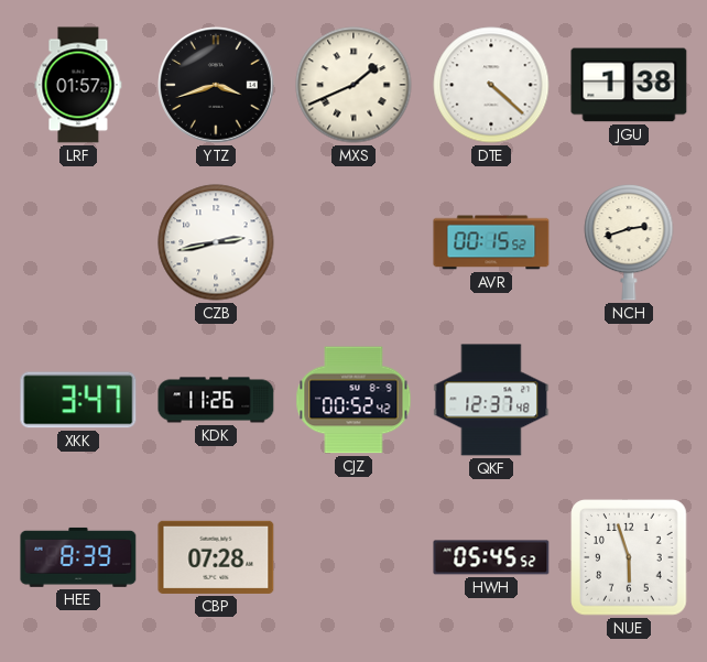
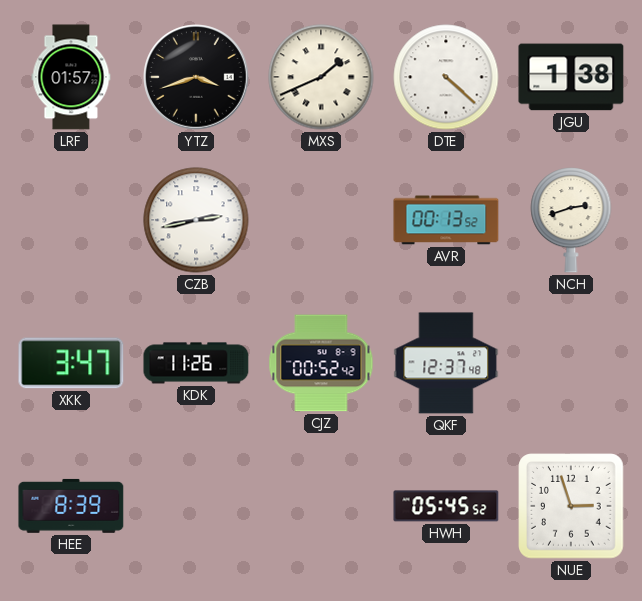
AVR: 00:15 -> 00:13 (446, 220)
CBP: 07:28 -> none (216, 557)
NUE: 5:57 -> 2:57 (571, 506)
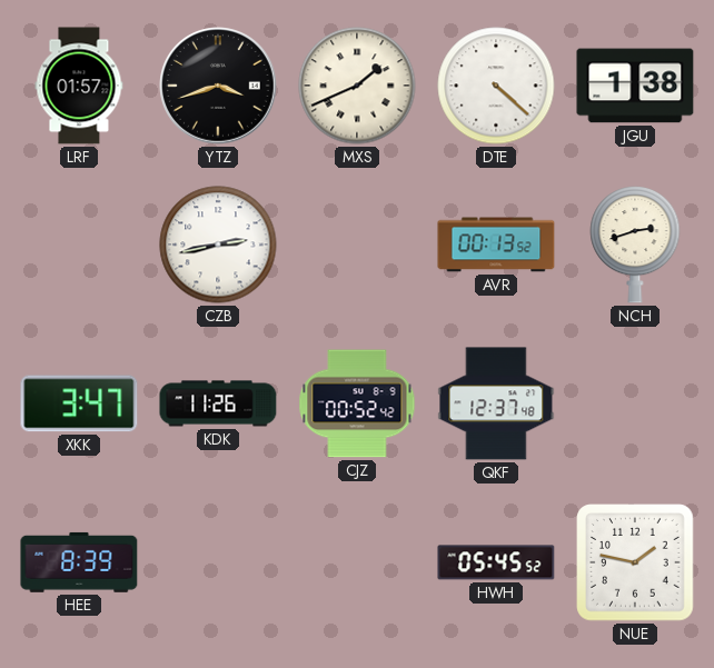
NUE: 2:57 -> 1:47 (635, 562)
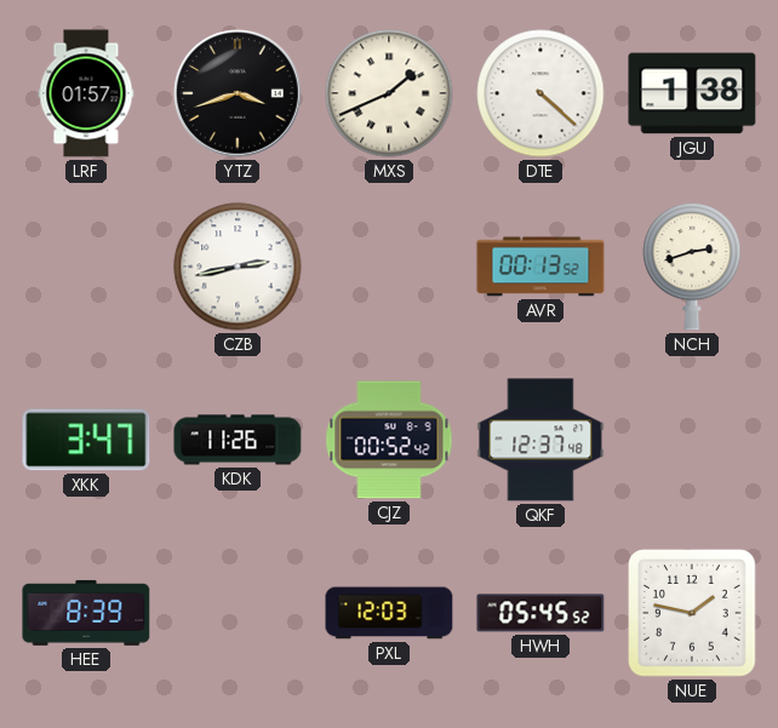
PXL: none -> 12:03 (389, 613)
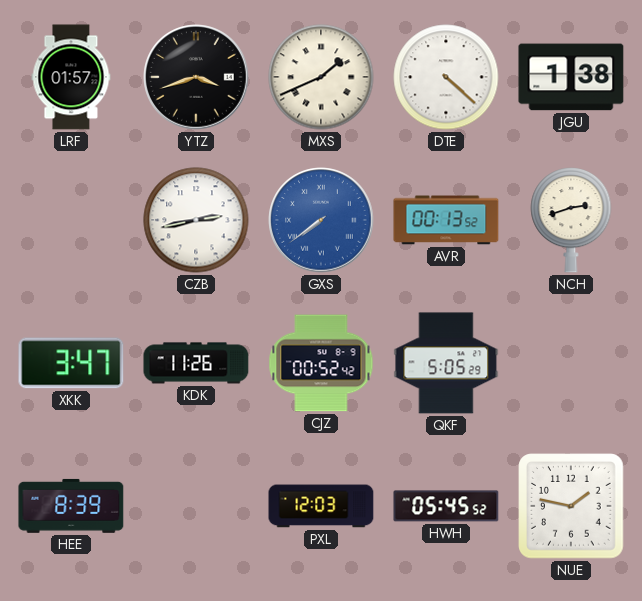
GXS: none -> 7:39 (321, 220)
QKF: 12:37 -> 5:05 (446, 363)
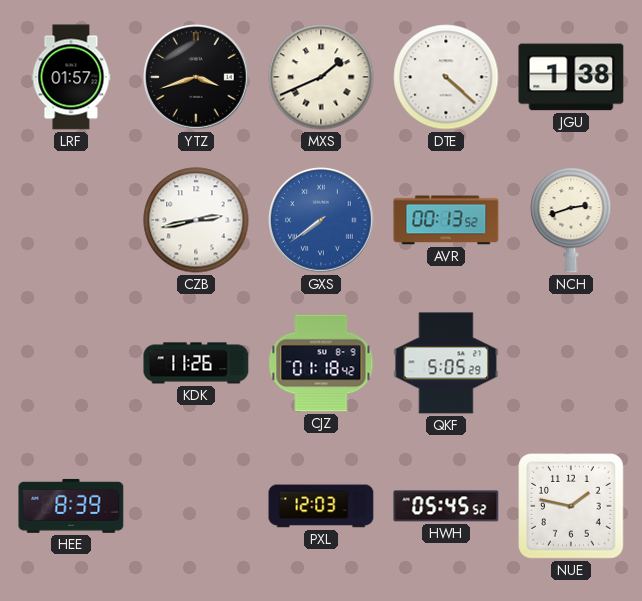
XKK: 3:47 -> none (71, 363)
CJZ: 00:52 -> 01:18 (321, 363)
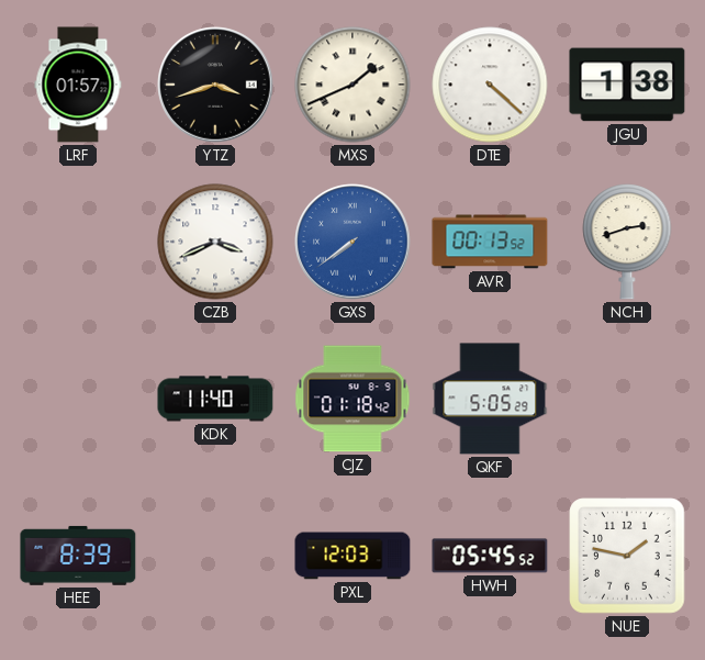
CZB: 2:43 -> 3:41 (215, 242)
KDK: 11:26 -> 11:40 (215, 399)
